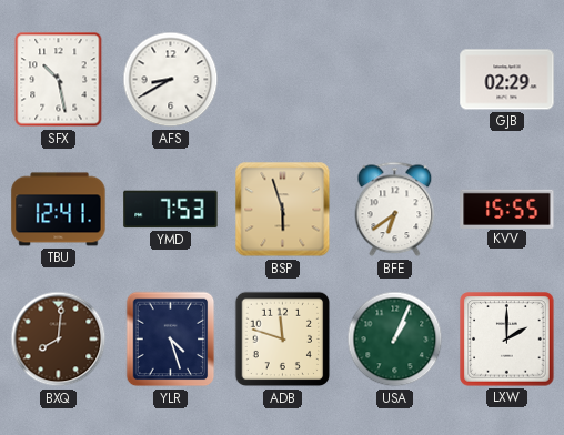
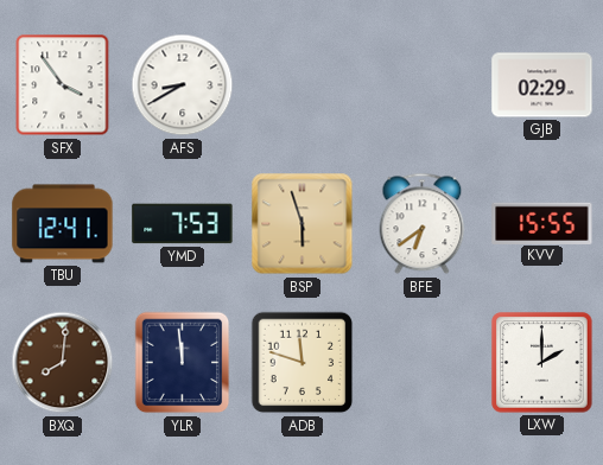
SFX: 10:28 -> 3:54 (63, 85)
YLR: 4:27 -> 11:59 (183, 363)
USA: 1:04 -> none (395, 340)
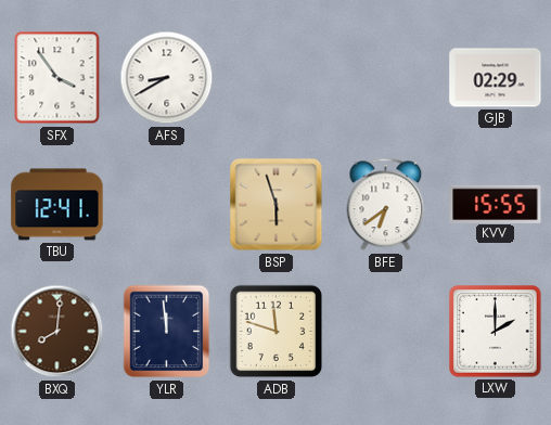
YMD: 7:53 -> none (183, 224)
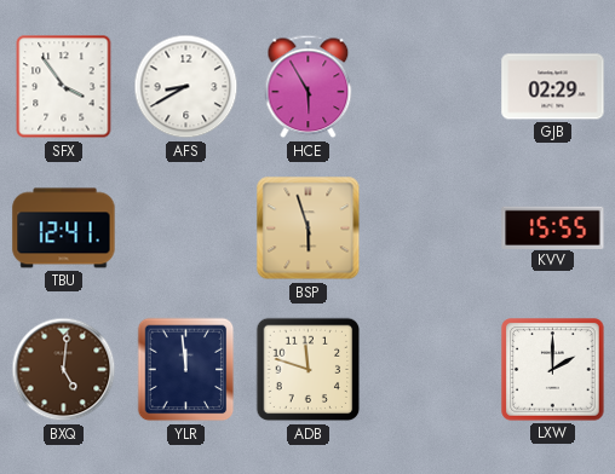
HCE: none -> 5:55 (309, 87)
BFE: 6:39 -> none (386, 205)
BXQ: 8:01 -> 5:01 (64, 370)
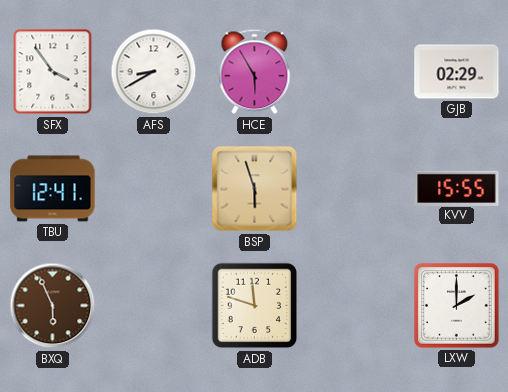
BXQ: 5:01 -> 5:56 (53, 306)
YLR: 11:59 -> none (186, 370)
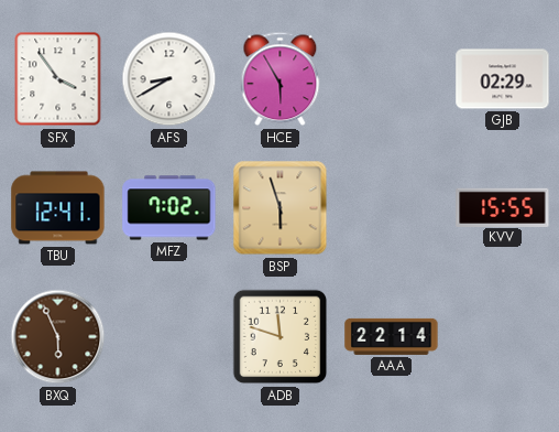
MFZ: none -> 7:02 (169, 208)
AAA: none -> 22:14 (392, 336)
LXW: 2:00 -> none (457, 306)
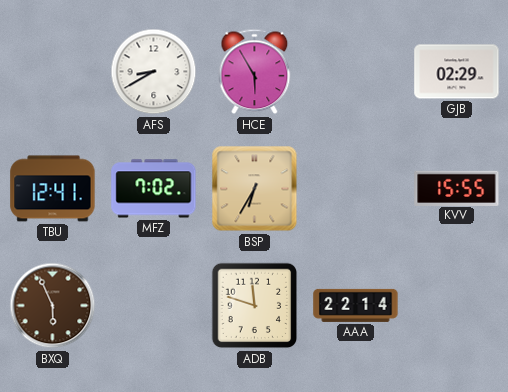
SFX: 3:54 -> none (58, 79)
BSP: 5:57 -> 6:35 (255, 189)
